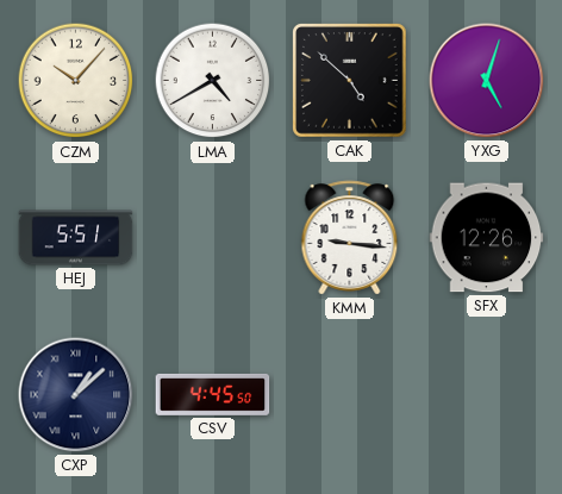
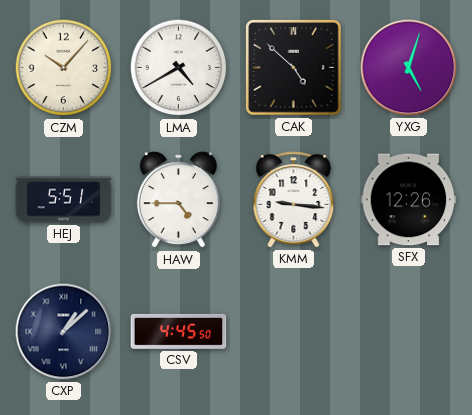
HAW: none -> 4:45 (178, 200)
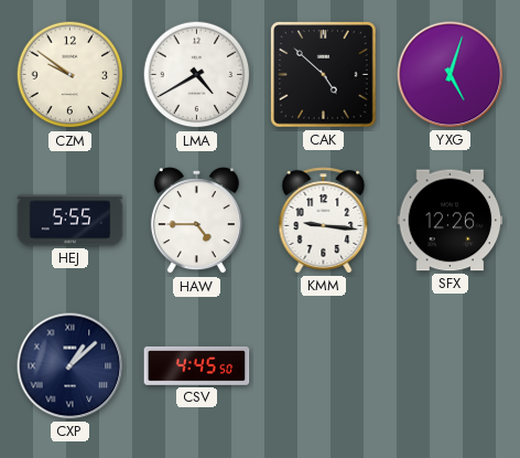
CZM: 10:07 -> 9:51 (71, 75)
HEJ: 5:51 -> 5:55 (71, 221)
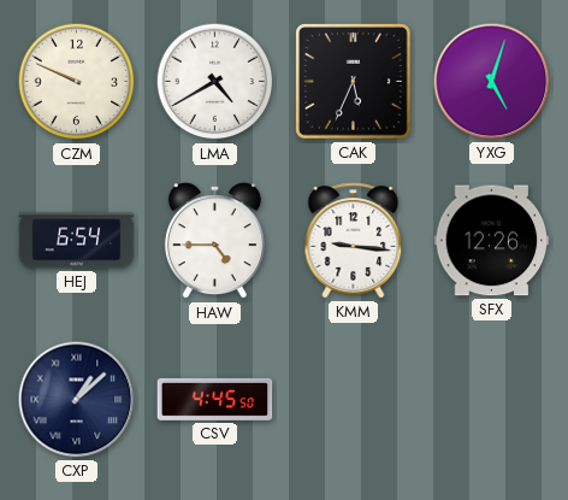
CZM: 9:51 -> 9:49 (77, 82)
CAK: 4:52 -> 5:34 (354, 82)
HEJ: 5:55 -> 6:54 (77, 241)
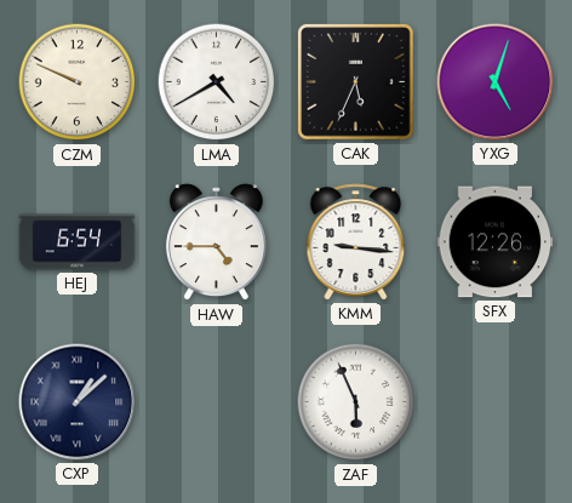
CSV: 4:45 -> none (215, 399)
ZAF: none -> 5:56 (356, 402)
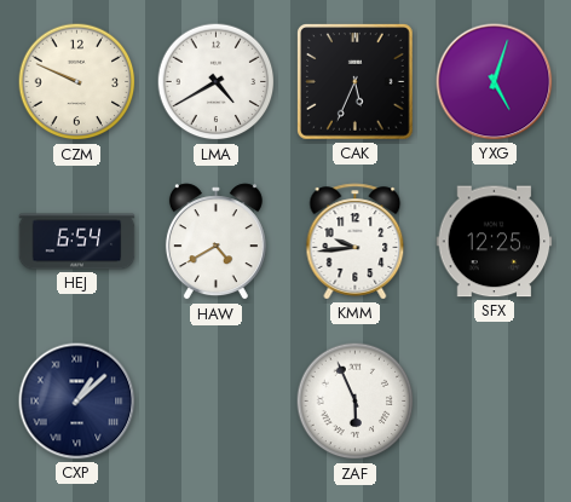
HAW: 4:45 -> 4:40 (215, 242)
KMM: 9:16 -> 9:44 (356, 242)
SFX: 12:26 -> 12:25 (495, 242)
